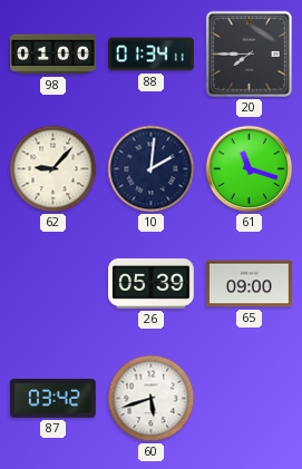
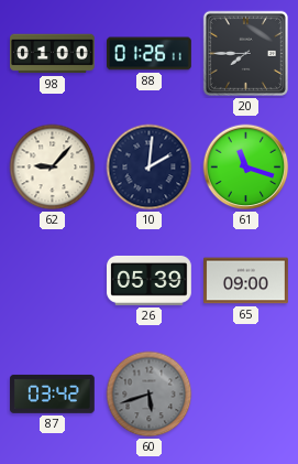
88: 01:34 -> 01:26 (150, 54)
60 dial: white -> grey (150, 395)
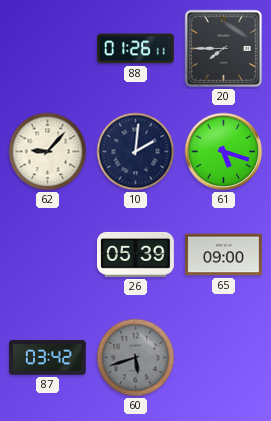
98: 01:00 -> none (53, 54)
61: 11:18 -> 5:18 (224, 152)
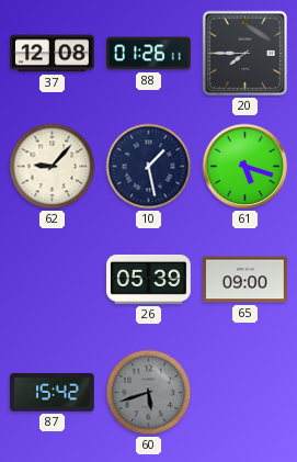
37: none -> 12:08 (53, 54)
10: 2:01 -> 1:28 (149, 167)
87: 03:42 -> 15:42 (52, 392)
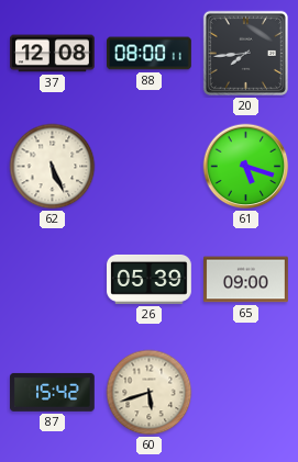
88: 01:26 -> 08:00 (150, 54)
20: 7:45 -> 7:44 (245, 53)
62: 9:07 -> 5:26 (53, 167)
10: 1:28 -> none (149, 167)
60 dial: grey -> cream (150, 393)
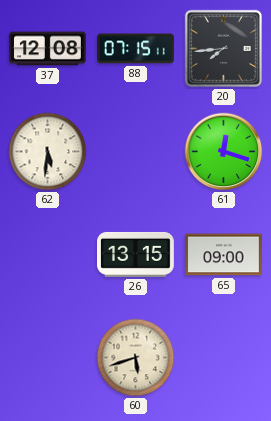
88: 08:00 -> 07:15 (136, 49)
62: 5:26 -> 5:31 (48, 152)
61: 5:18 -> 12:18 (224, 152)
26: 05:39 -> 13:15 (136, 254)
87: 15:42 -> none (52, 392)
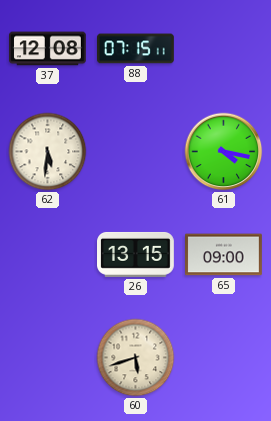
20: 7:44 -> none (223, 48)
61: 12:18 -> 4:17 (224, 152)
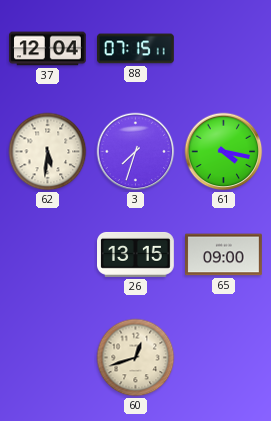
37: 12:08 -> 12:04 (48, 49)
3: none -> 7:33 (136, 152)
60: 5:42 -> 12:42 (136, 358)
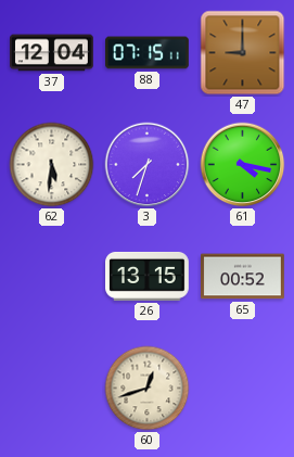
47: none -> 9:00 (243, 53)
65: 09:00 -> 00:52 (243, 277)
